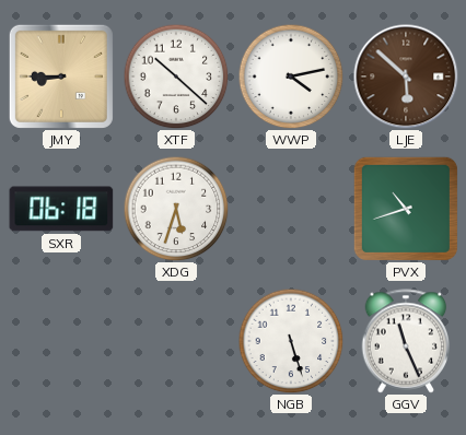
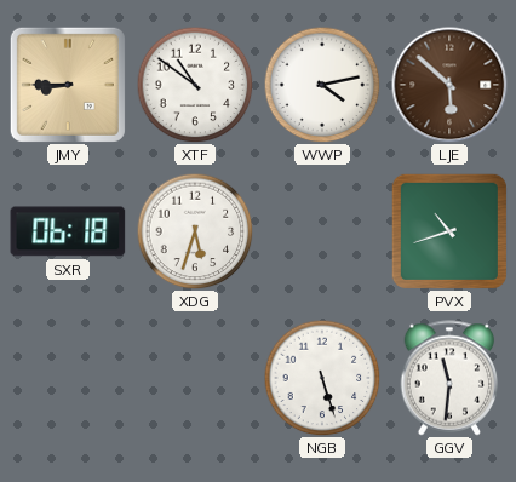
XTF: 10:22 -> 10:51 (195, 85)
GGV: 11:26 -> 11:31 (449, 378)
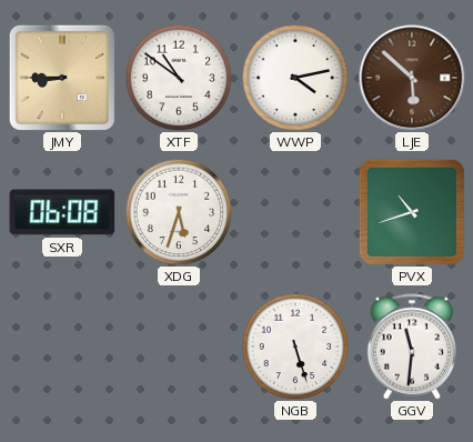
SXR: 06:18 -> 06:08 (62, 212)
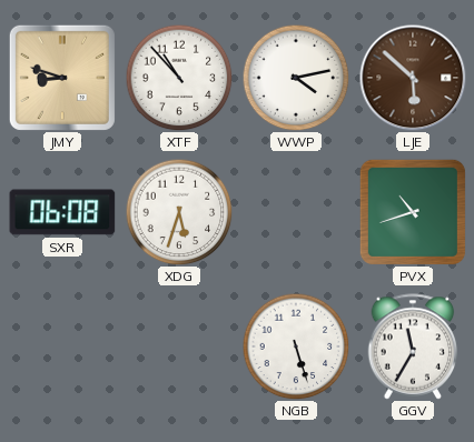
JMY: 8:45 -> 8:48 (62, 78)
XTF: 10:51 -> 10:53 (179, 78)
GGV: 11:31 -> 11:35 (413, 346)
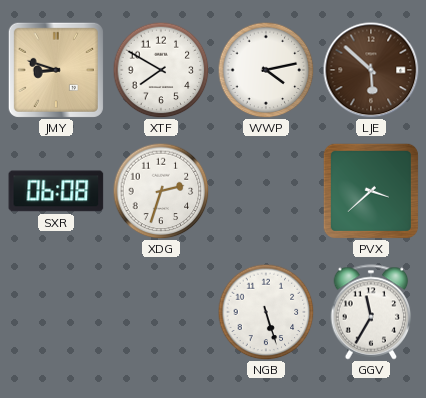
XTF: 10:53 -> 7:50 (161, 70)
XDG: 5:33 -> 2:33 (161, 191)
PVX: 10:42 -> 3:38 (371, 191)
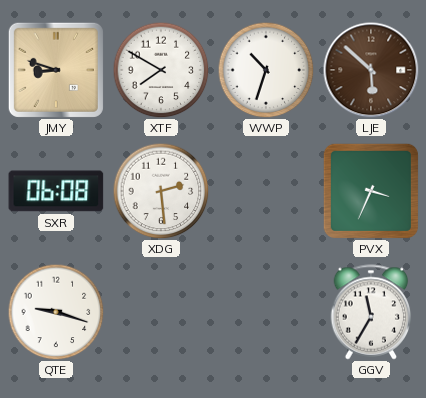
WWP: 4:13 -> 10:33 (266, 70)
XDG: 2:33 -> 2:29 (161, 191)
PVX: 3:38 -> 3:34 (371, 191)
QTE: none -> 9:18 (56, 312)
NGB: 5:27 -> none (266, 312)
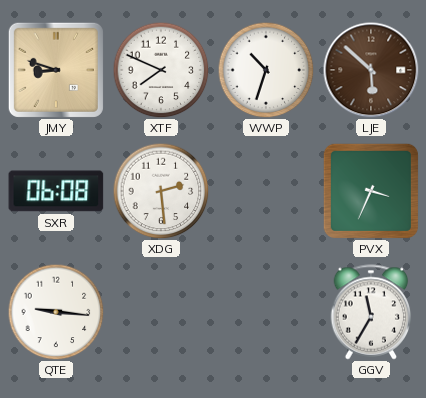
XTF: 7:50 -> 7:49 (161, 70)
QTE: 9:18 -> 9:16 (56, 312)
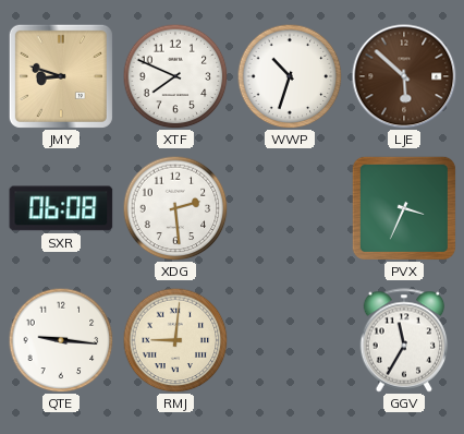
RMJ: none -> 9:01 (175, 340)
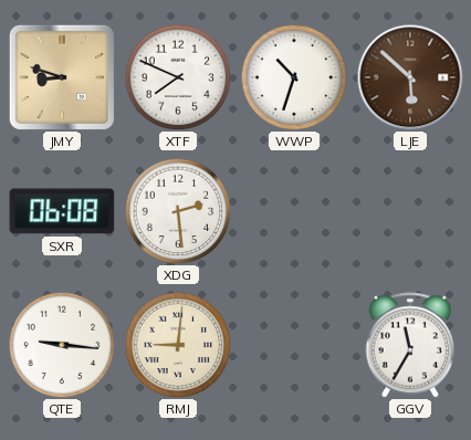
PVX: 3:34 -> none (404, 208)
